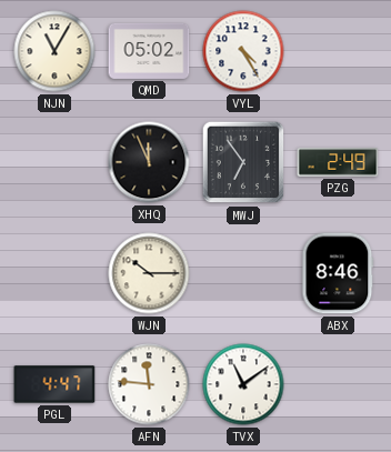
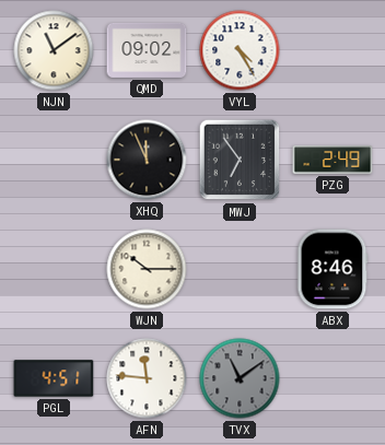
NJN: 11:05 -> 11:09 (54, 50)
QMD: 05:02 -> 09:02 (147, 50)
PGL: 4:47 -> 4:51 (54, 378)
TVX dial: white -> grey (240, 378)
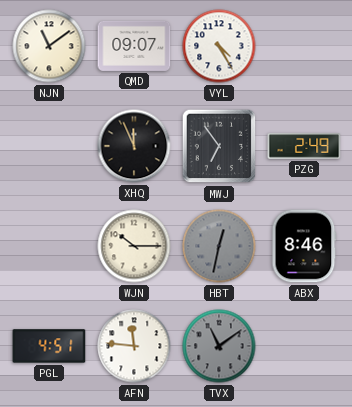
QMD: 09:02 -> 09:07 (134, 46)
HBT: none -> 12:32 (219, 246)
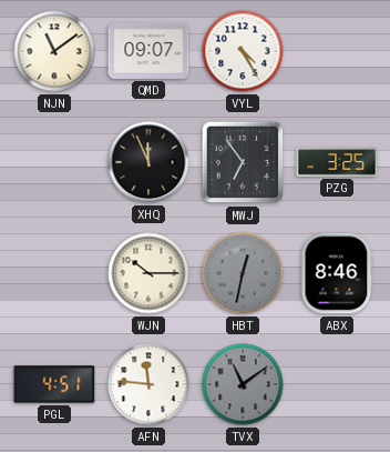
PZG: 2:49 -> 3:25 (337, 162)
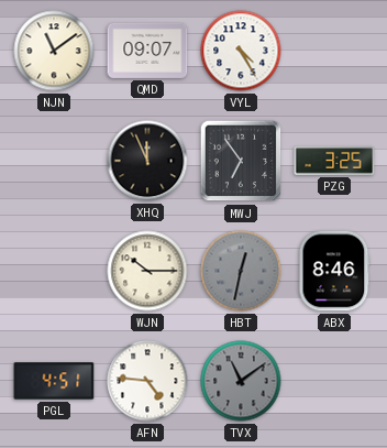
AFN: 11:46 -> 4:46 (147, 381)
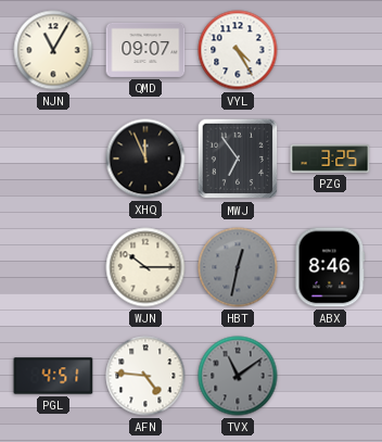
NJN: 11:09 -> 11:05 (53, 50)
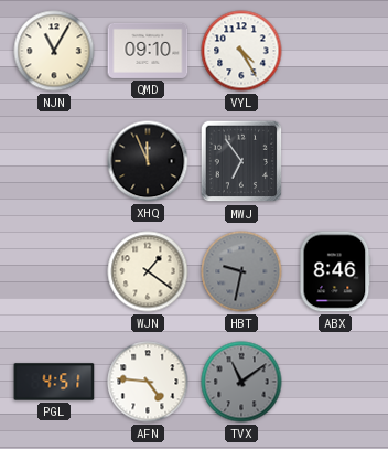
QMD: 09:07 -> 09:10 (148, 51)
PZG: 3:25 -> none (330, 159)
WJN: 10:15 -> 1:21 (148, 271)
HBT: 12:32 -> 9:32 (241, 271)
